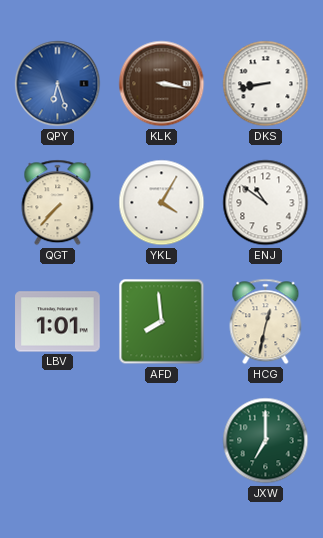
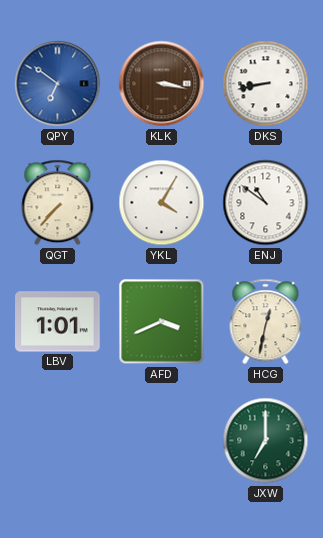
QPY: 6:27 -> 6:51 (58, 84)
AFD: 7:59 -> 3:41 (162, 322)
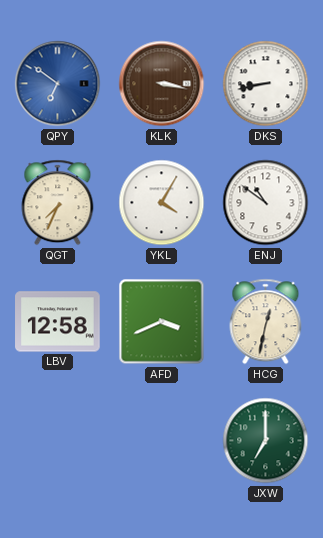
QGT: 7:37 -> 7:34 (58, 203)
LBV: 1:01 -> 12:58 (58, 322)
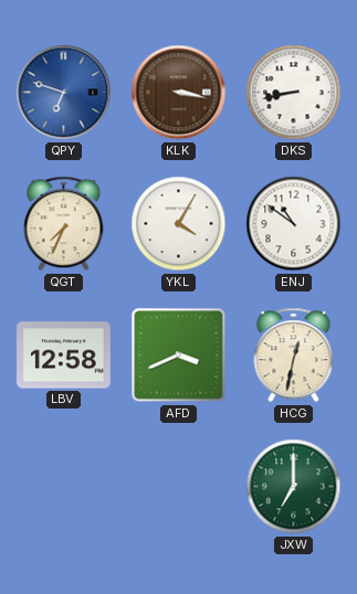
QPY: 6:51 -> 6:48 (64, 93)
